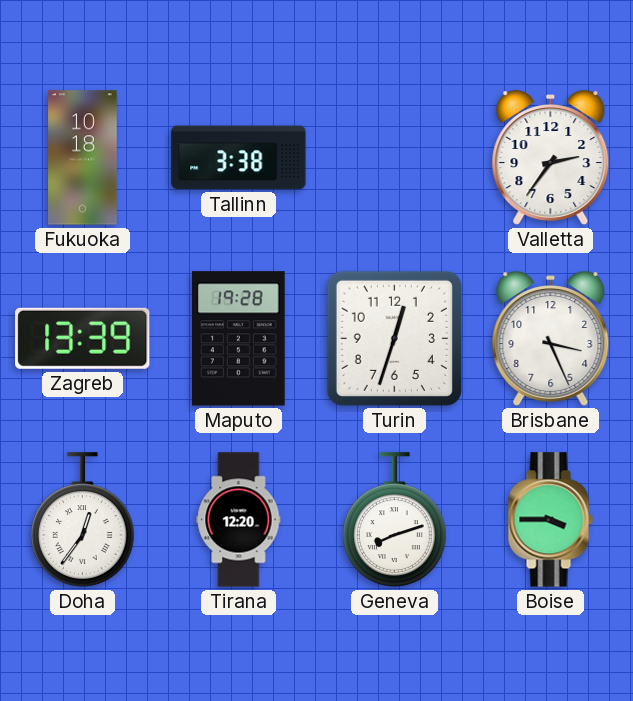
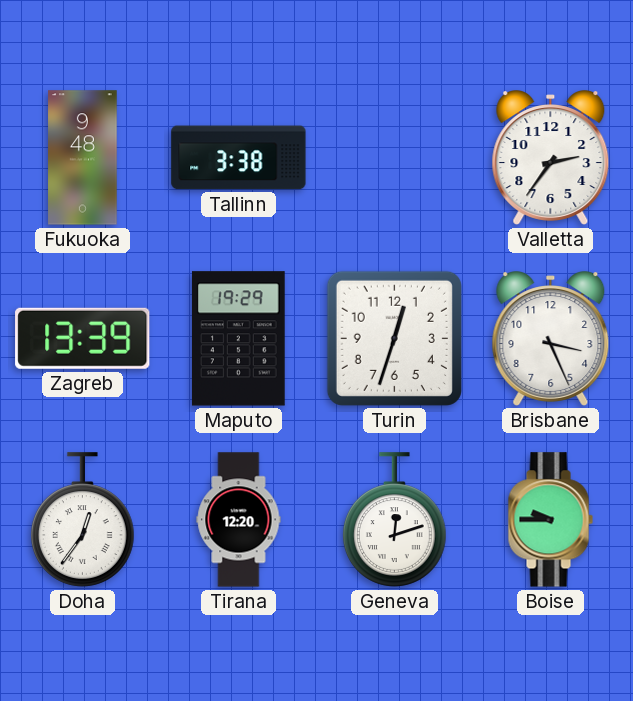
Fukuoka: 10:18 -> 9:48 (83, 158)
Maputo: 19:28 -> 19:29 (239, 339)
Geneva: 8:12 -> 12:12 (394, 520)
Boise: 3:45 -> 9:45 (550, 520)
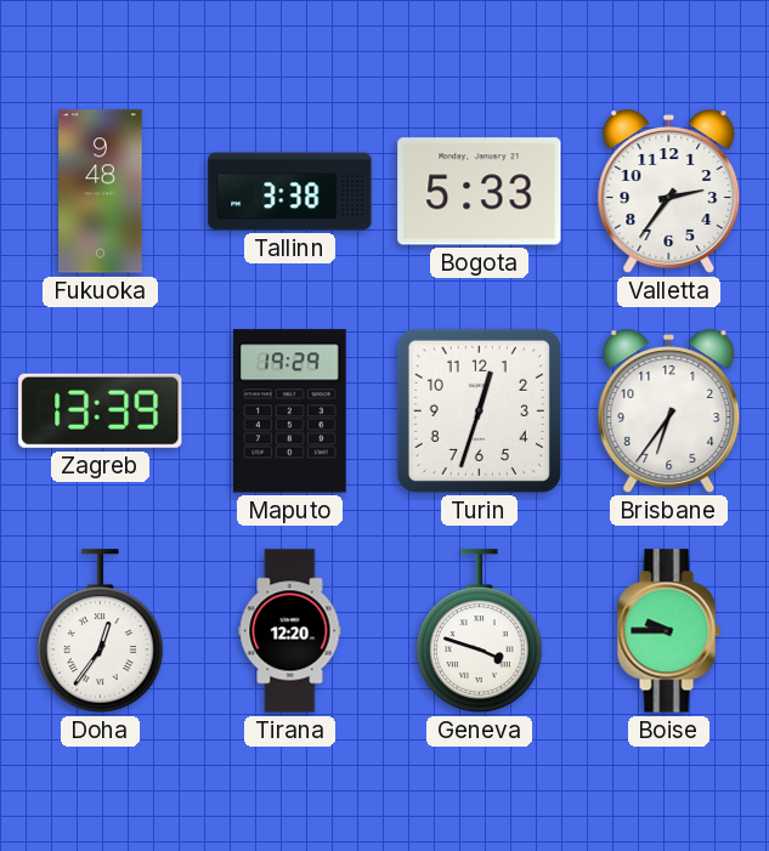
Bogota: none -> 5:33 (480, 192)
Brisbane: 3:26 -> 6:36 (669, 412)
Geneva: 12:12 -> 3:48 (479, 631)
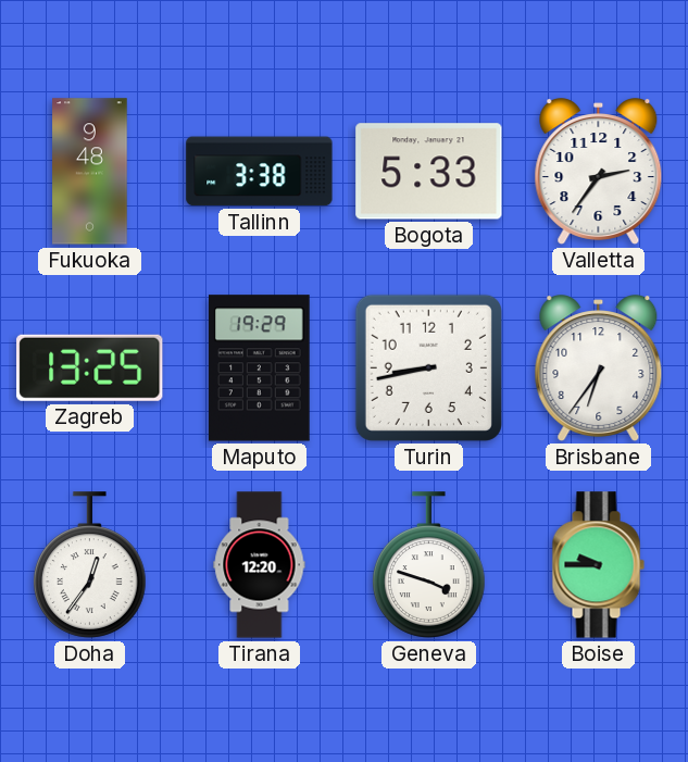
Zagreb: 13:39 -> 13:25 (90, 367)
Turin: 12:33 -> 8:43 (428, 367)
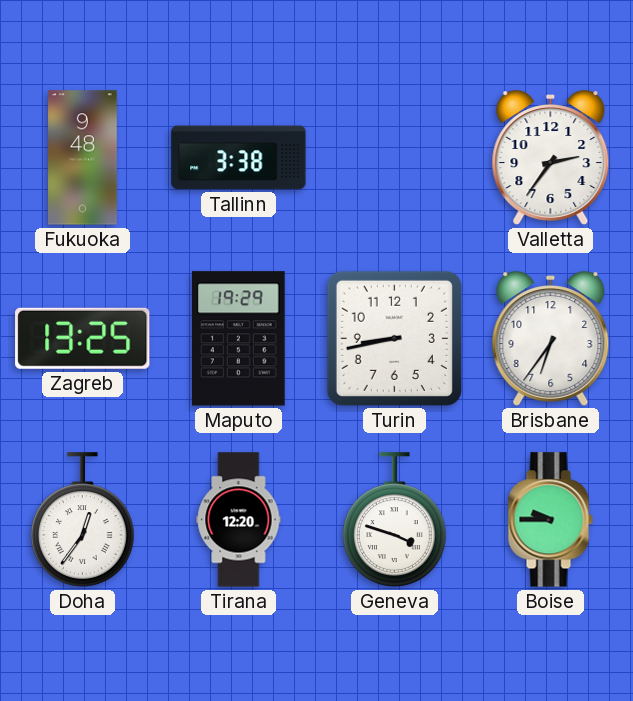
Bogota: 5:33 -> none (429, 172)
